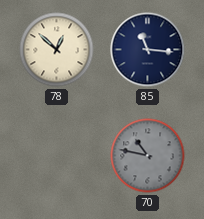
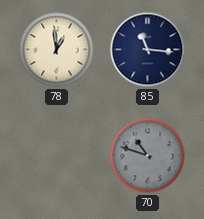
78: 12:52 -> 12:59 (57, 50)
70: 10:47 -> 10:48 (148, 156)
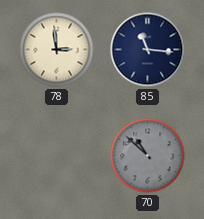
78: 12:59 -> 2:59 (57, 50)
70: 10:48 -> 10:52 (148, 156)
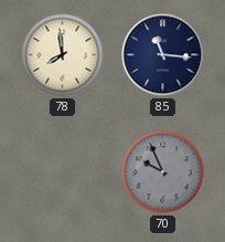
78: 2:59 -> 7:59 (63, 55)
70: 10:52 -> 9:56 (163, 172)
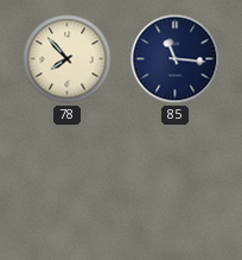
78: 7:59 -> 7:53 (68, 59)
70: 9:56 -> none (163, 172)
